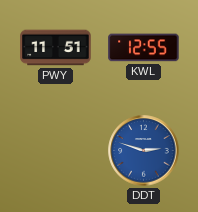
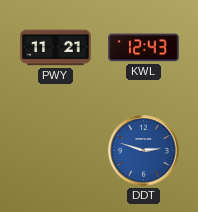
PWY: 11:51 -> 11:21 (56, 48)
KWL: 12:55 -> 12:43 (144, 48)
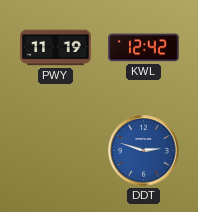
PWY: 11:21 -> 11:19 (56, 48)
KWL: 12:43 -> 12:42 (144, 48)
